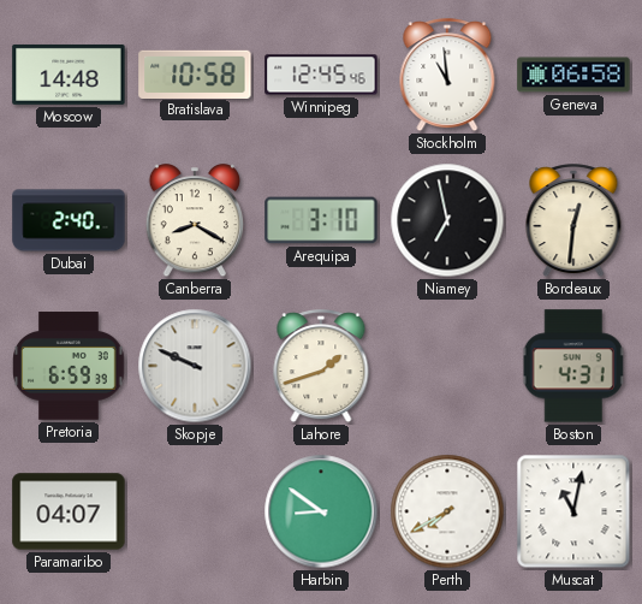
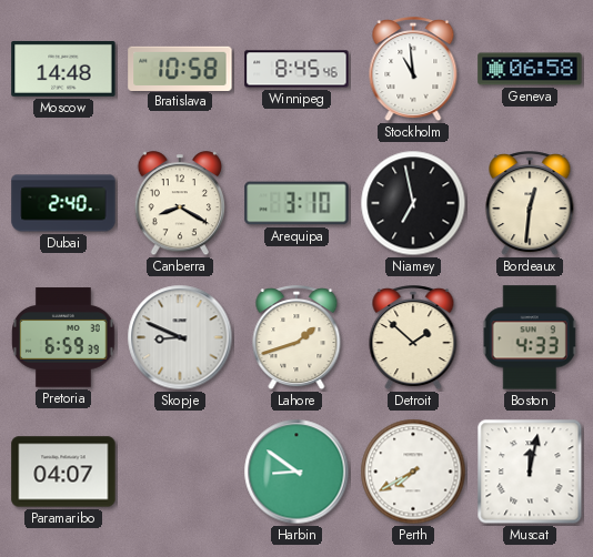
Winnipeg: 12:45 -> 8:45 (296, 69)
Skopje: 9:49 -> 8:49 (180, 337)
Detroit: none -> 1:52 (413, 338)
Boston: 4:31 -> 4:33 (530, 337)
Muscat: 11:02 -> 12:02 (530, 472)
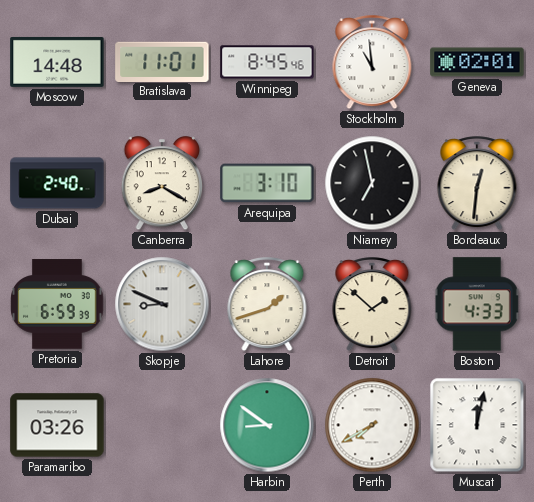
Bratislava: 10:58 -> 11:01 (162, 61)
Geneva: 06:58 -> 02:01 (477, 62)
Paramaribo: 04:07 -> 03:26 (57, 425)
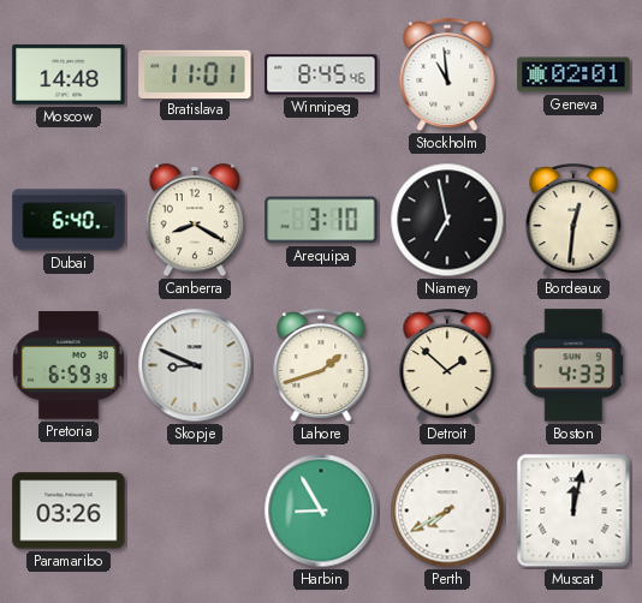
Dubai: 2:40 -> 6:40 (69, 220)
Harbin: 8:51 -> 8:55 (321, 511)
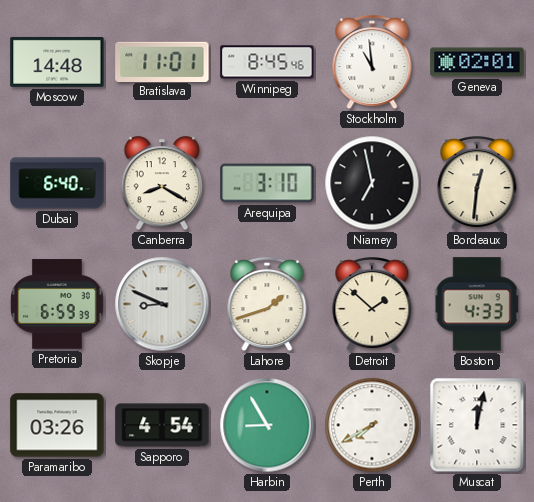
Sapporo: none -> 4:54 (162, 425)
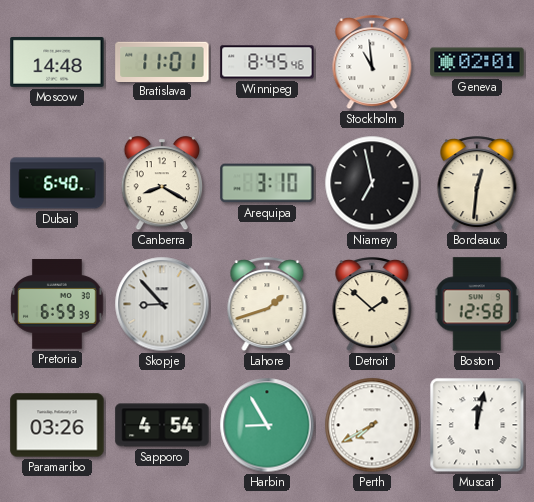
Skopje: 8:49 -> 8:53 (162, 304)
Boston: 4:33 -> 12:58 (477, 304)
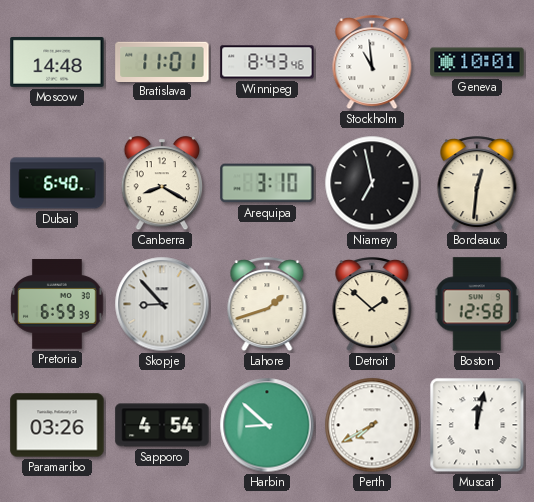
Winnipeg: 8:45 -> 8:43 (267, 62)
Geneva: 02:01 -> 10:01 (477, 62)
Harbin: 8:55 -> 8:52 (267, 425)
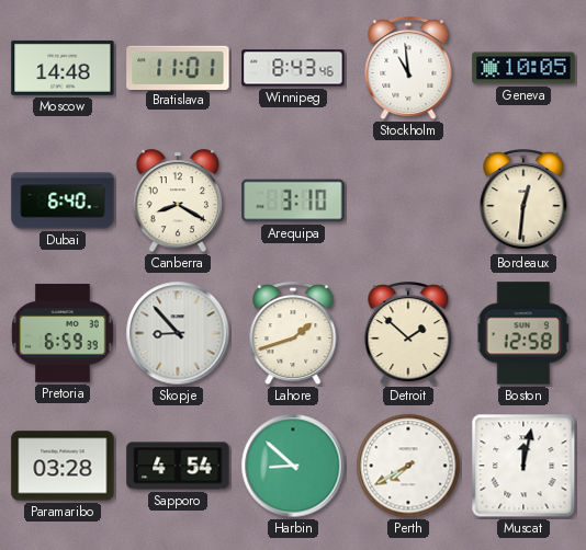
Geneva: 10:01 -> 10:05 (523, 68)
Niamey: 6:58 -> none (372, 183)
Paramaribo: 03:26 -> 03:28 (63, 466)
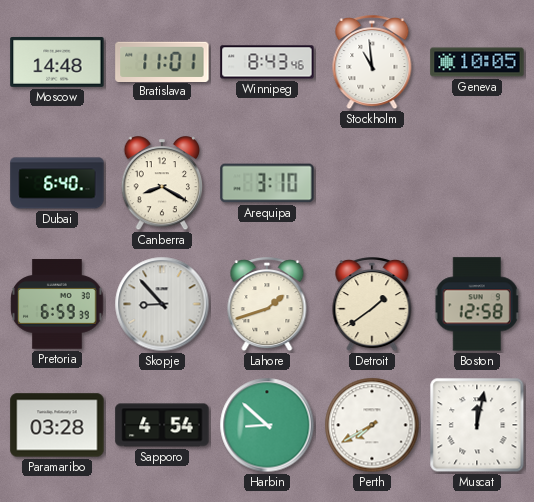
Bordeaux: 12:31 -> none (523, 202)
Detroit: 1:52 -> 1:39 (372, 305)
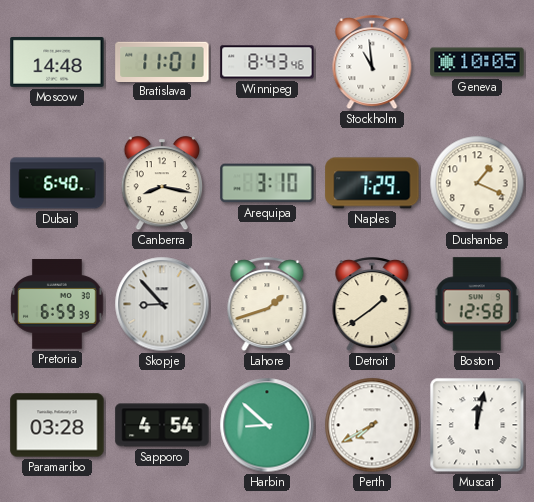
Canberra: 8:20 -> 8:17 (162, 184)
Naples: none -> 7:29 (372, 183)
Dushanbe: none -> 1:19 (477, 183)
